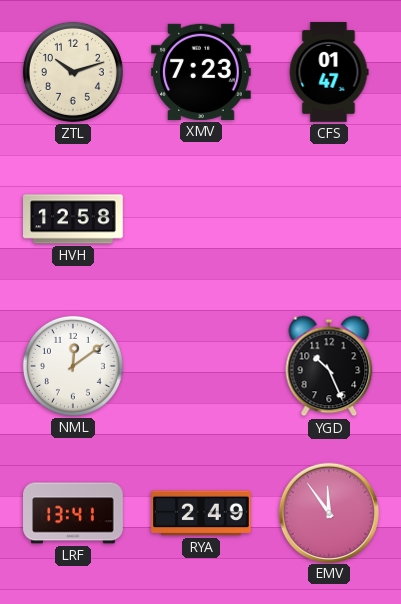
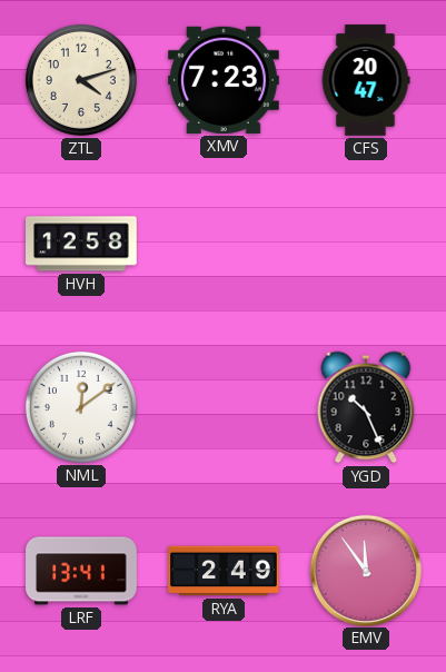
ZTL: 10:12 -> 4:12 (81, 80)
CFS: 01:47 -> 20:47 (366, 80)
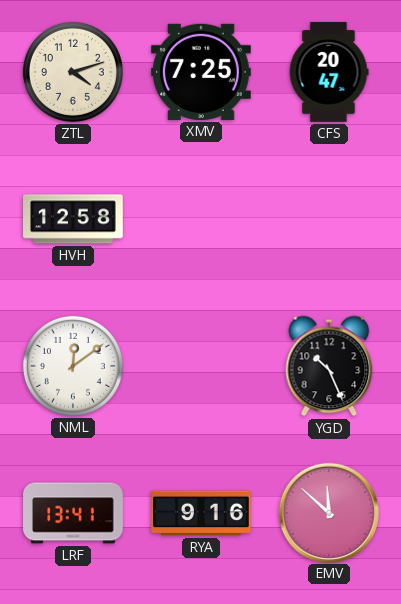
XMV: 7:23 -> 7:25 (202, 72)
RYA: 2:49 -> 9:16 (201, 513)
EMV: 11:54 -> 11:52 (328, 512)
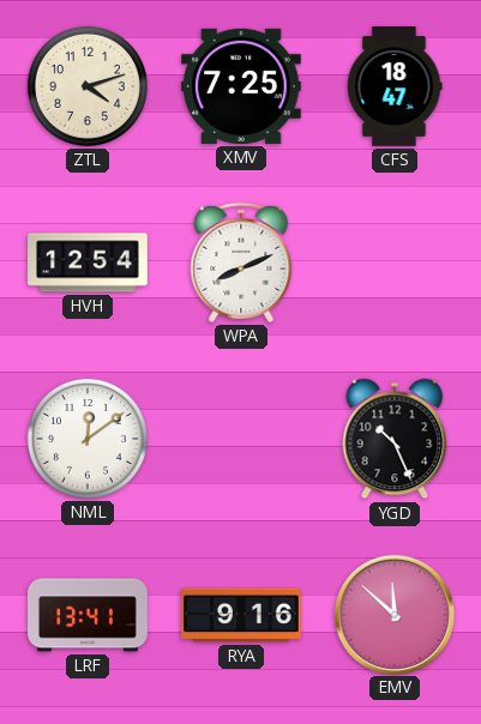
CFS: 20:47 -> 18:47 (395, 86)
HVH: 12:58 -> 12:54 (89, 263)
WPA: none -> 8:11 (241, 263)
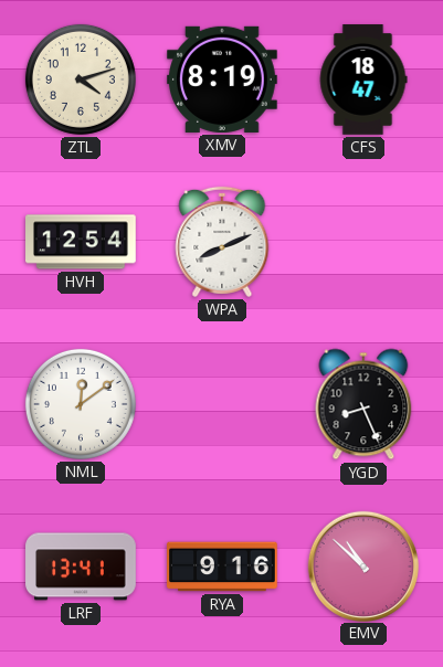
XMV: 7:25 -> 8:19 (223, 80)
YGD: 10:26 -> 8:26 (363, 404)
EMV: 11:52 -> 10:52 (362, 565)
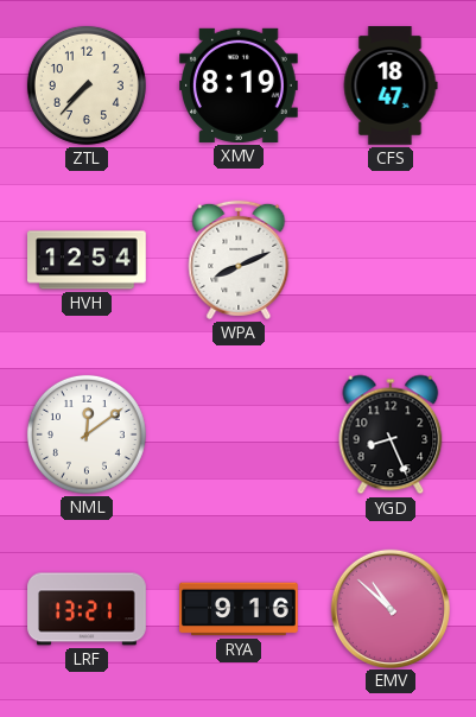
ZTL: 4:12 -> 7:37 (87, 85)
LRF: 13:41 -> 13:21 (87, 609)
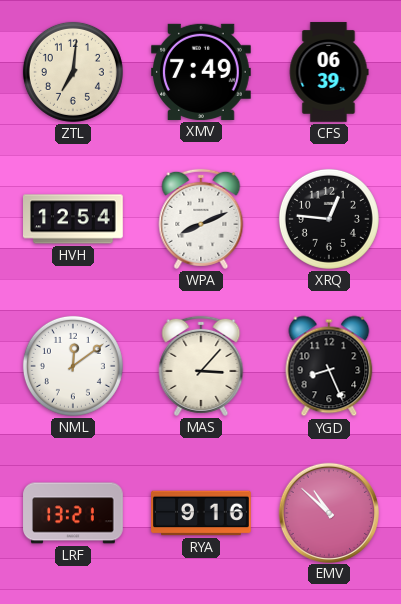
ZTL: 7:37 -> 7:01 (73, 72)
XMV: 8:19 -> 7:49 (202, 72)
CFS: 18:47 -> 06:39 (329, 72)
XRQ: none -> 12:46 (329, 219)
MAS: none -> 3:07 (201, 366)
